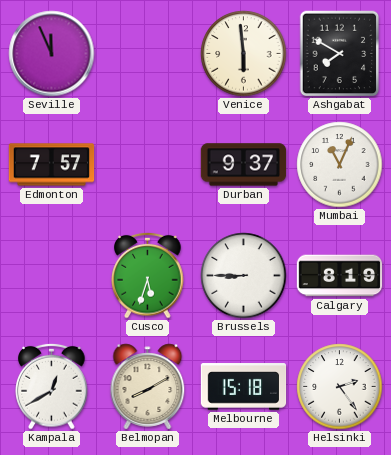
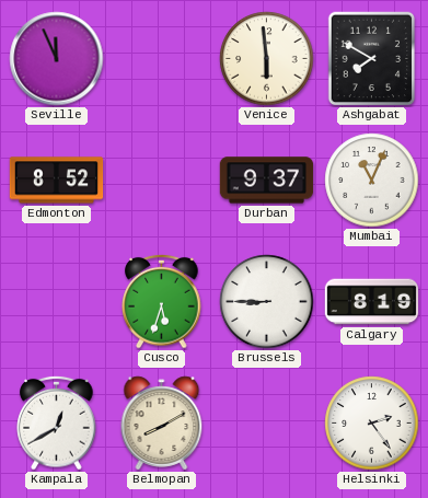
Edmonton: 7:57 -> 8:52 (57, 181)
Melbourne: 15:18 -> none (244, 387)
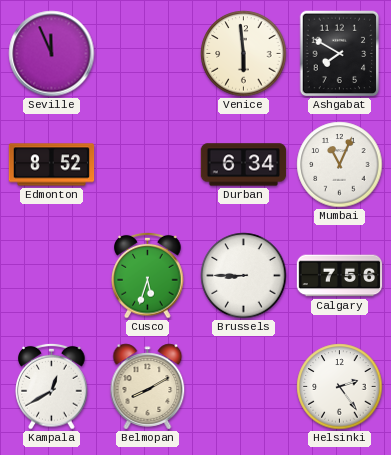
Durban: 9:37 -> 6:34 (244, 165)
Calgary: 8:19 -> 7:56 (340, 276)
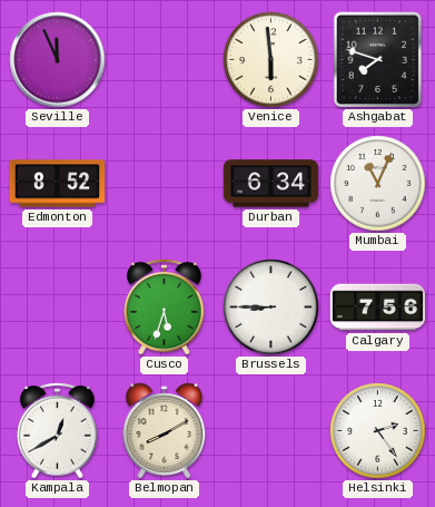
Ashgabat: 7:50 -> 7:48 (378, 60)
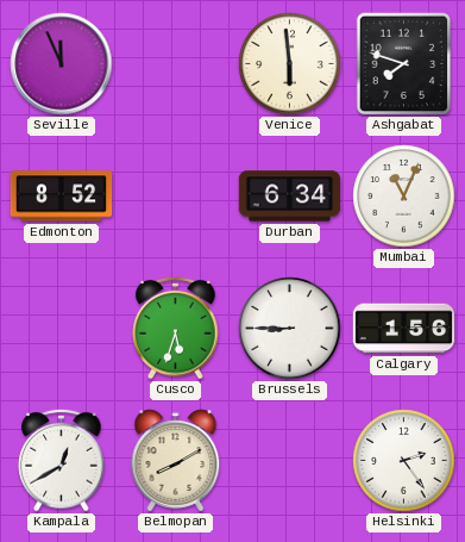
Calgary: 7:56 -> 1:56 (404, 329)
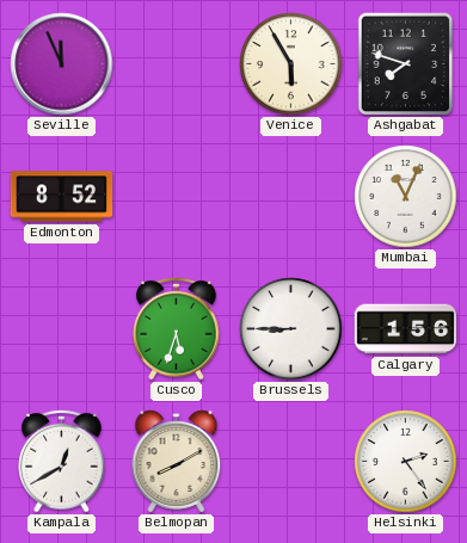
Venice: 5:59 -> 5:55 (291, 64)
Durban: 6:34 -> none (290, 197)
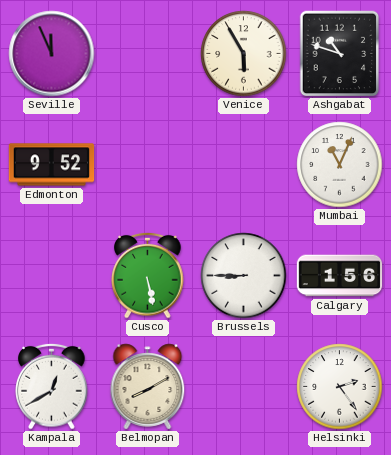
Ashgabat: 7:48 -> 10:48 (340, 54)
Edmonton: 8:52 -> 9:52 (52, 165)
Cusco: 5:33 -> 5:28 (148, 275)
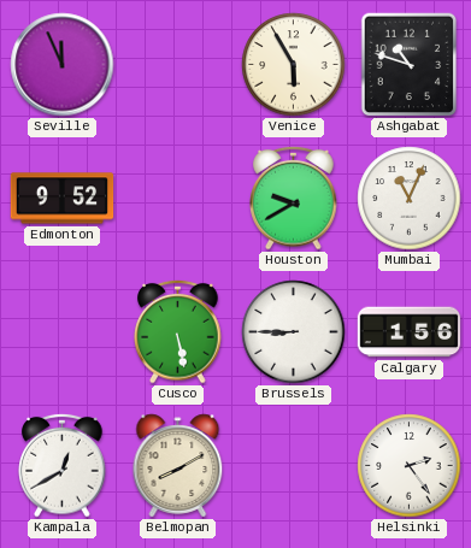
Houston: none -> 9:40 (294, 198)
